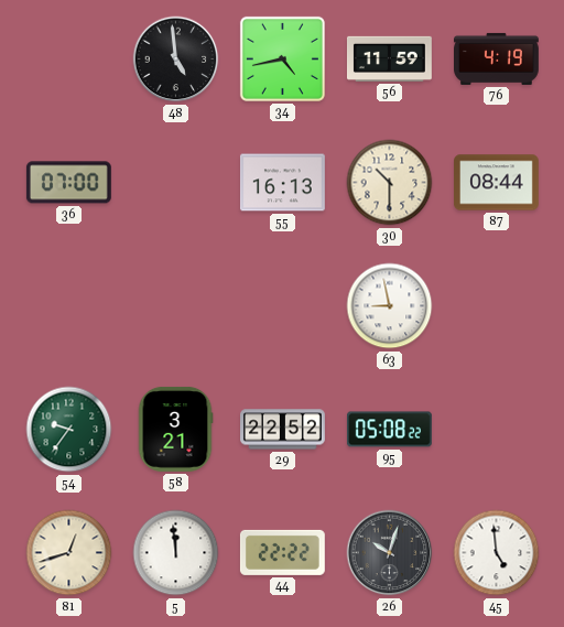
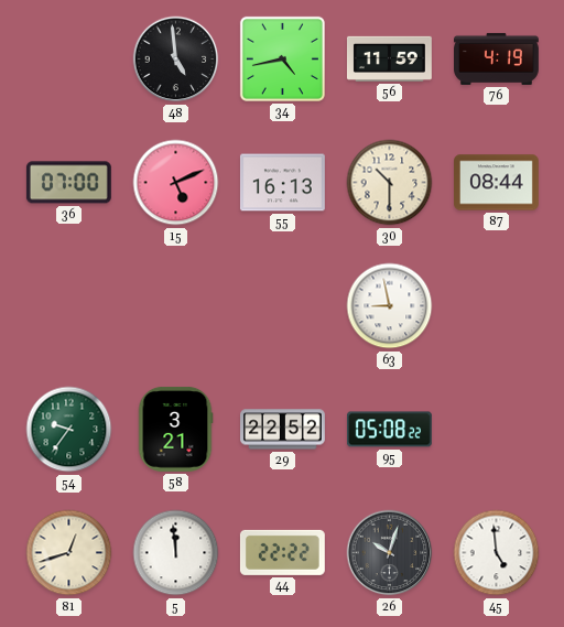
15: none -> 5:11 (176, 183)
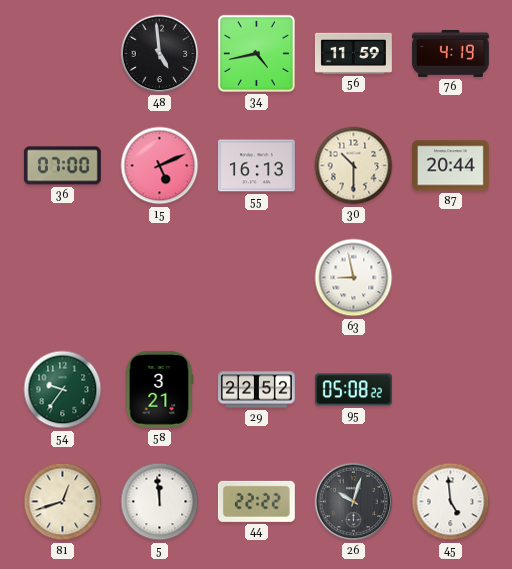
87: 08:44 -> 20:44 (451, 166)
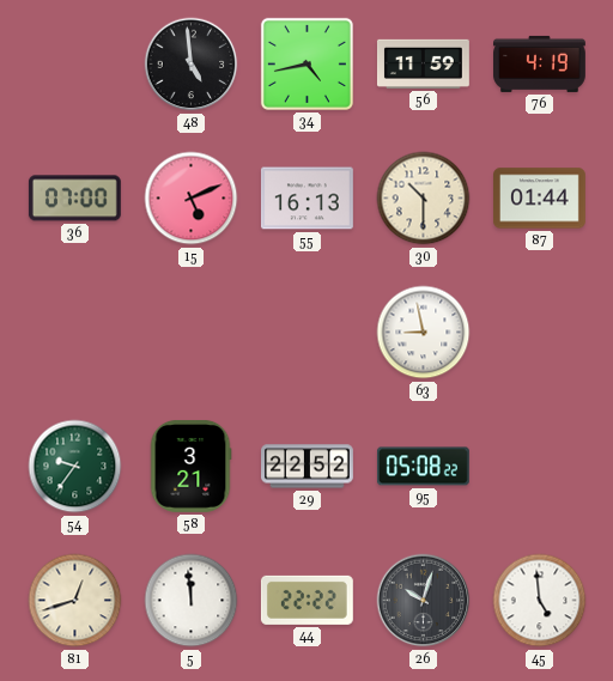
87: 20:44 -> 01:44 (540, 199)
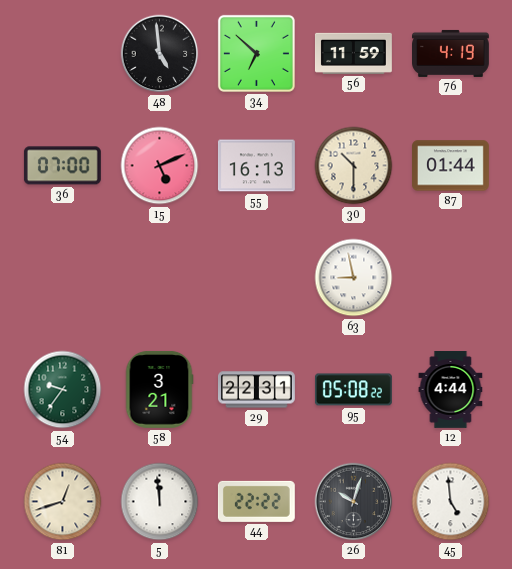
34: 4:43 -> 6:52 (256, 53)
29: 22:52 -> 22:31 (257, 390)
12: none -> 4:44 (451, 390)
